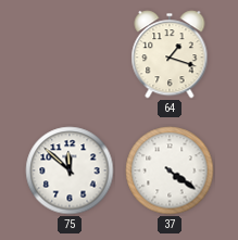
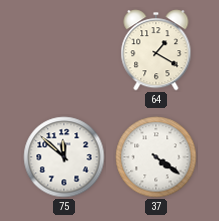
64: 1:18 -> 1:20 (156, 50)
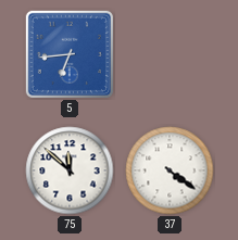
5: none -> 6:44 (70, 54)
64: 1:20 -> none (156, 50)
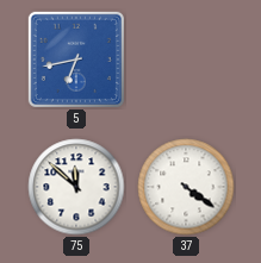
5: 6:44 -> 6:43 (76, 60)
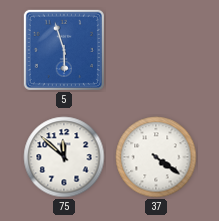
5: 6:43 -> 5:57 (64, 50)
